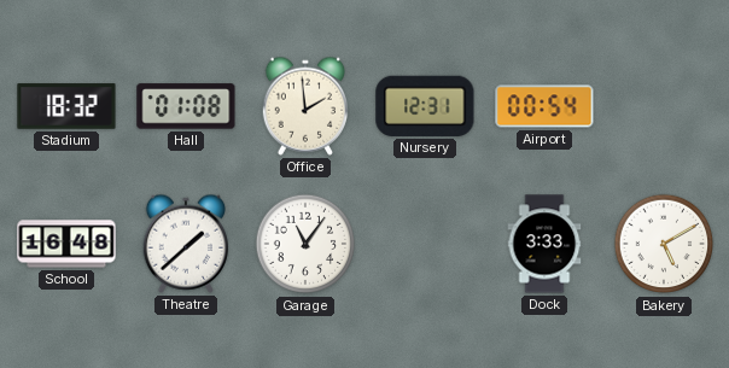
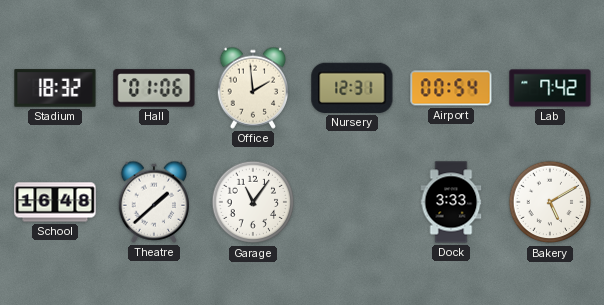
Hall: 01:08 -> 01:06 (154, 88)
Lab: none -> 7:42 (550, 88)
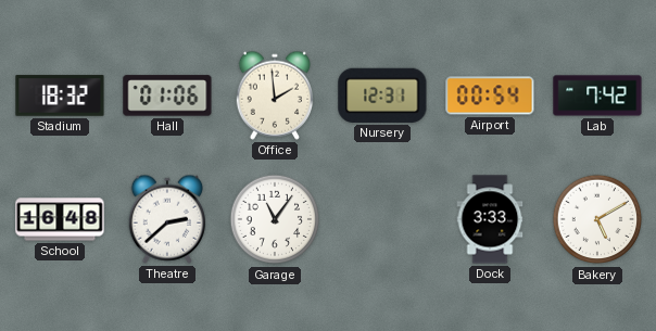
Theatre: 1:38 -> 2:38 (167, 219)
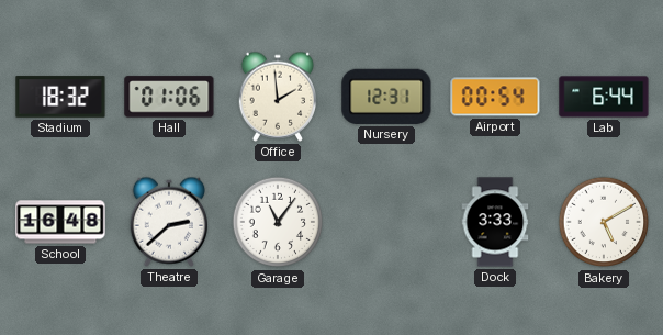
Lab: 7:42 -> 6:44 (604, 97)
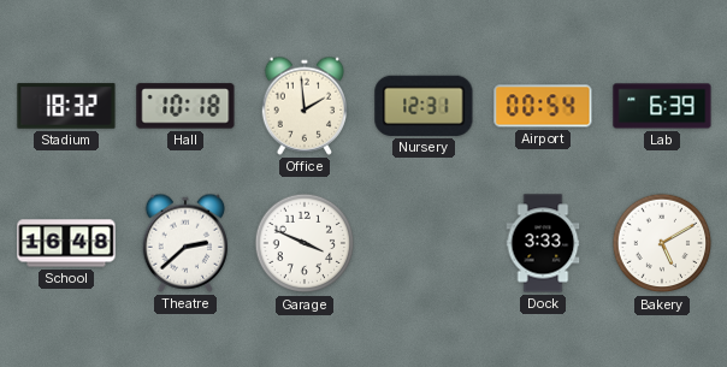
Hall: 01:06 -> 10:18 (185, 106)
Lab: 6:44 -> 6:39 (662, 106)
Garage: 11:06 -> 3:49 (305, 243)
